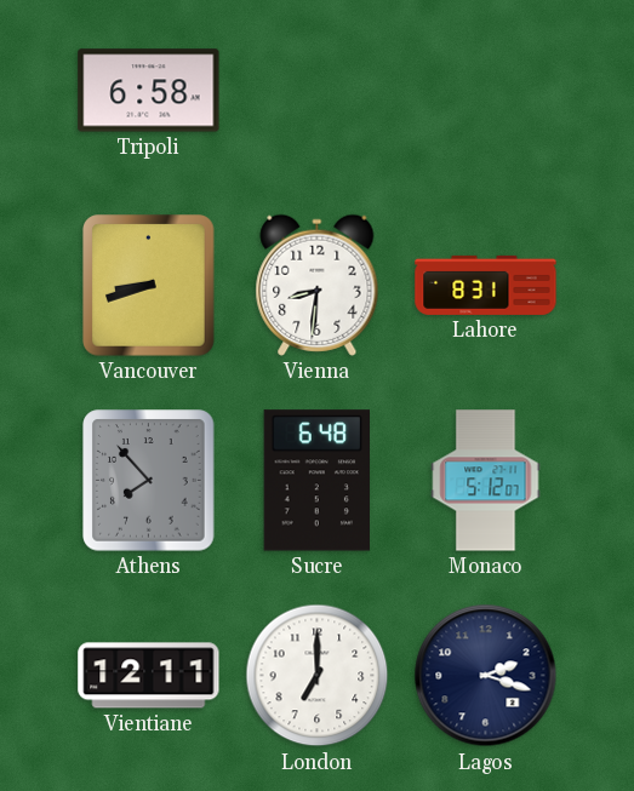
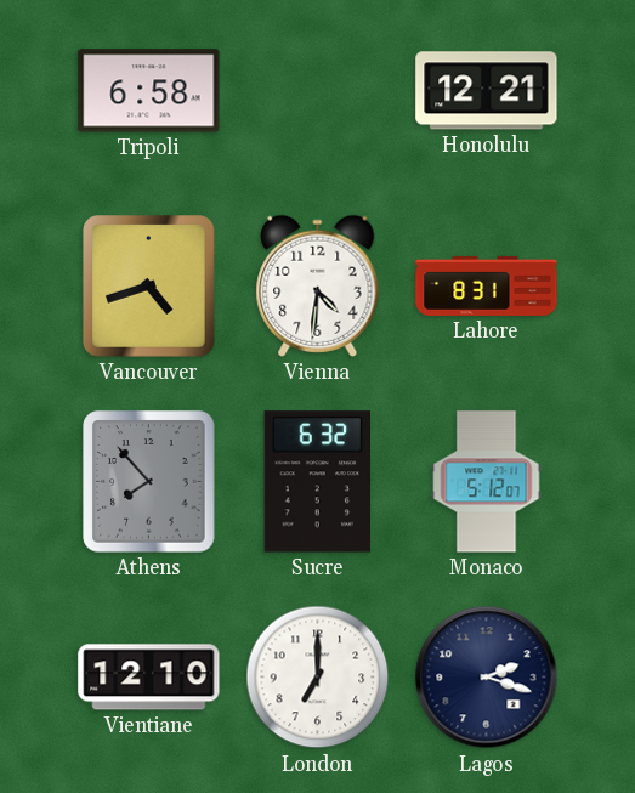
Honolulu: none -> 12:21 (487, 91)
Vancouver: 8:42 -> 4:42 (149, 287)
Vienna: 8:31 -> 4:31 (318, 285)
Sucre: 6:48 -> 6:32 (317, 482)
Vientiane: 12:11 -> 12:10 (149, 678)
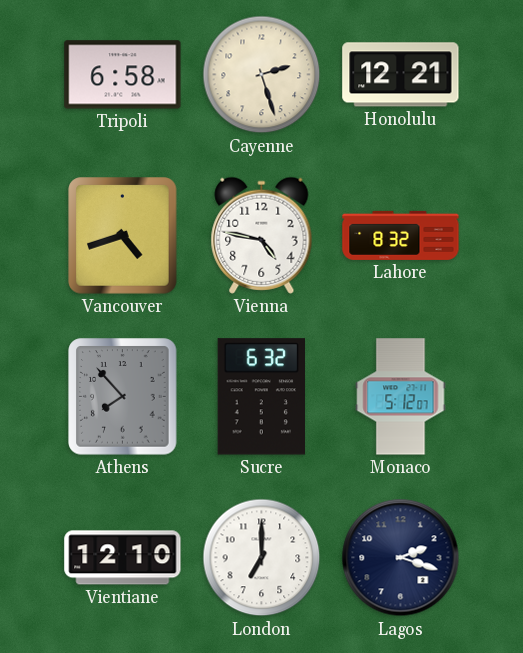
Cayenne: none -> 2:27 (262, 75)
Vienna: 4:31 -> 4:47 (262, 235)
Lahore: 8:31 -> 8:32 (401, 235)
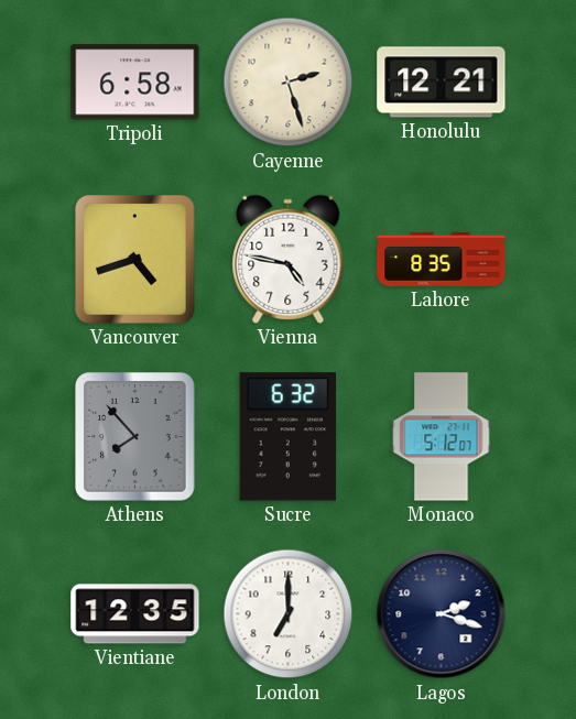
Lahore: 8:32 -> 8:35 (442, 259)
Vientiane: 12:10 -> 12:35 (135, 614)
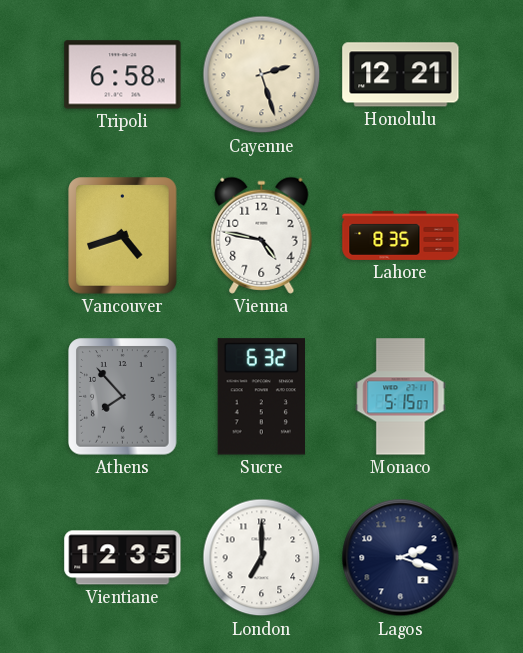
Monaco: 5:12 -> 5:15 (401, 397)
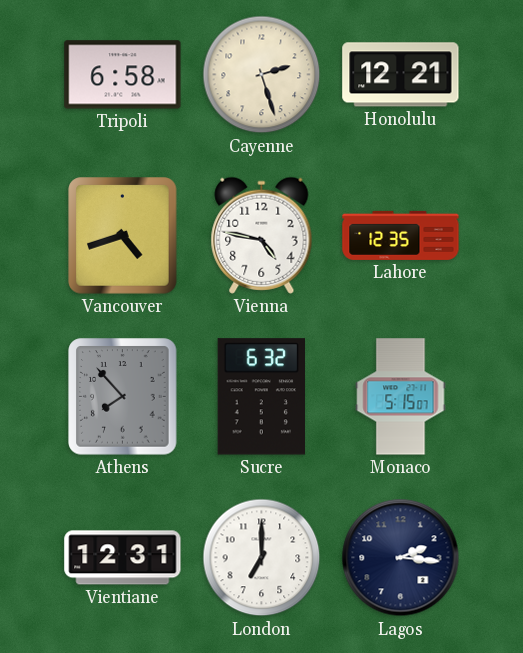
Lahore: 8:35 -> 12:35 (401, 235)
Vientiane: 12:35 -> 12:31 (123, 558)
Lagos: 2:18 -> 2:16 (401, 558)
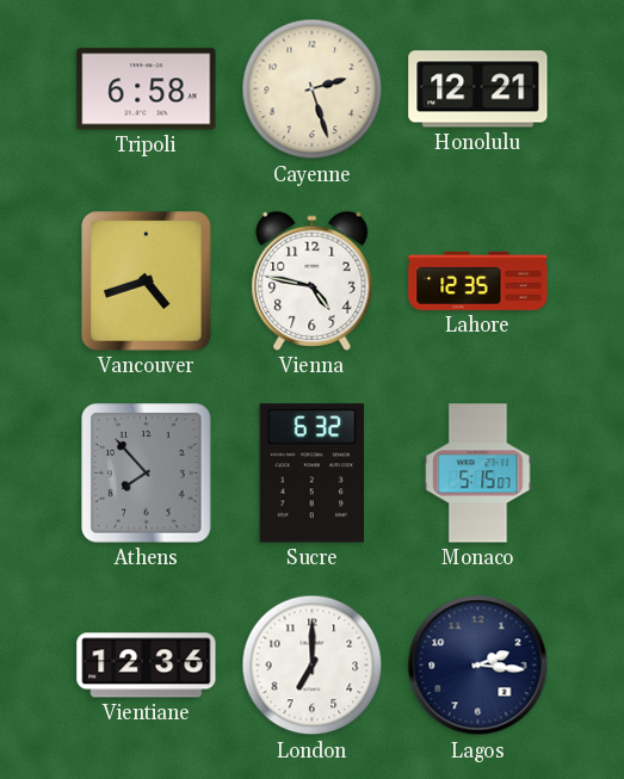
Vientiane: 12:31 -> 12:36 (147, 666)
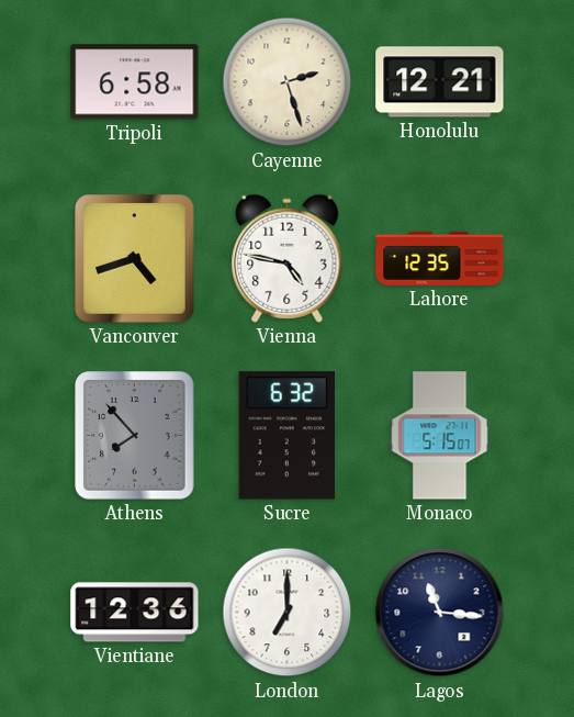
Lagos: 2:16 -> 11:16 (440, 613)
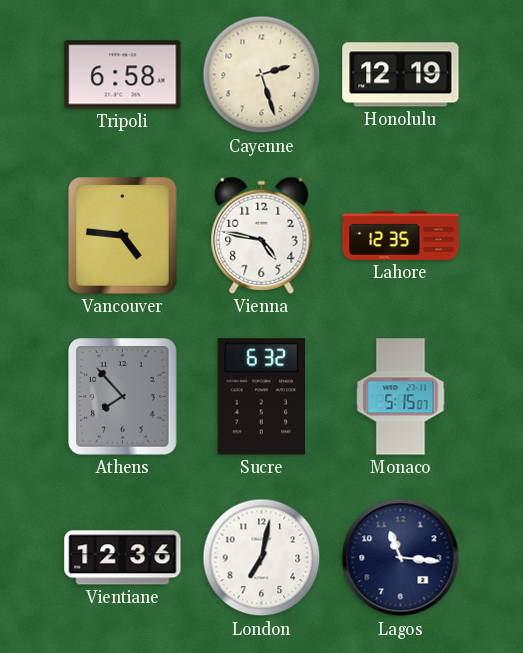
Honolulu: 12:21 -> 12:19 (401, 75)
Vancouver: 4:42 -> 4:46 (123, 236)
London: 7:00 -> 7:02 (262, 558)
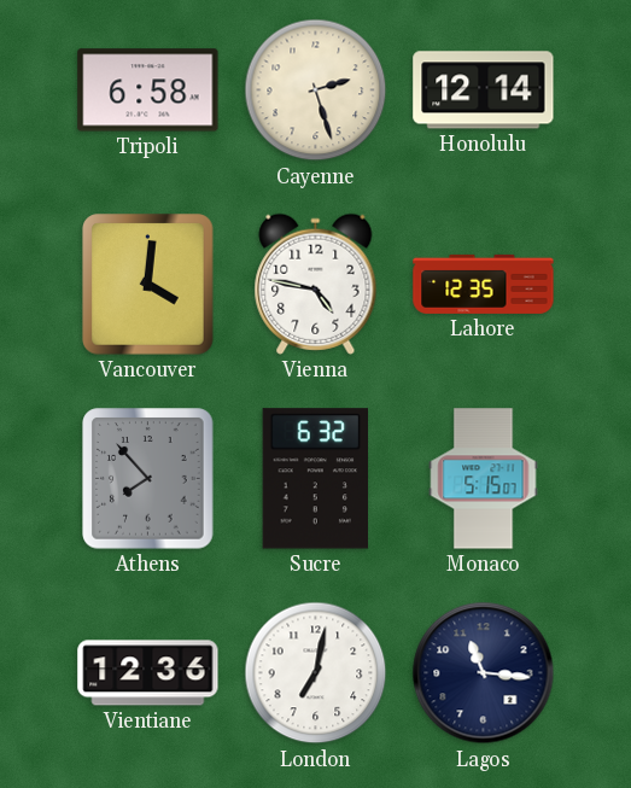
Honolulu: 12:19 -> 12:14 (484, 91)
Vancouver: 4:46 -> 4:01 (148, 285)
